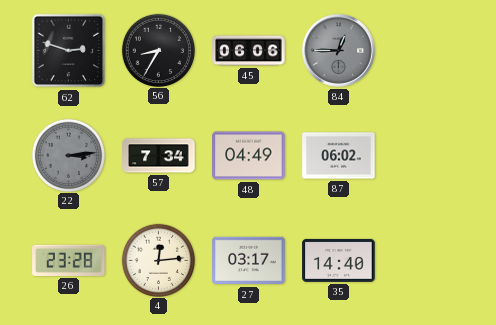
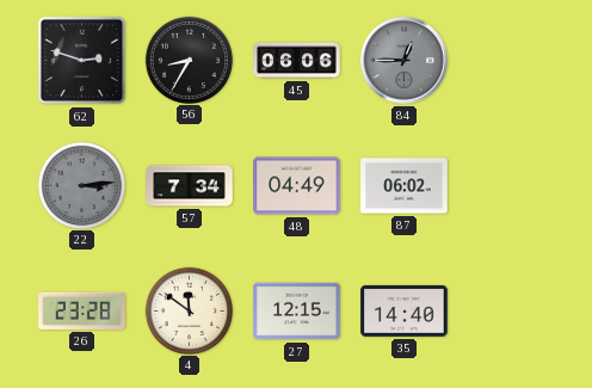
4: 12:14 -> 11:51 (189, 310)
27: 03:17 -> 12:15 (297, 312)
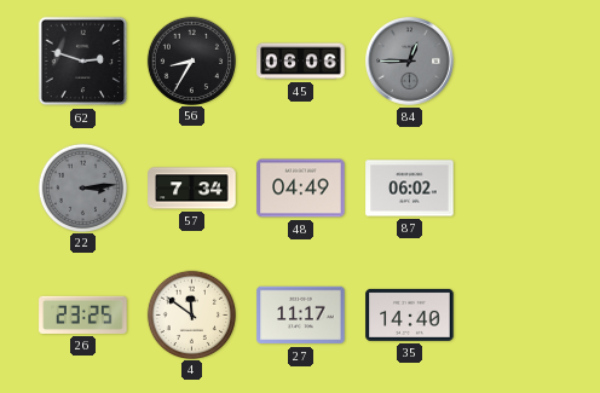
26: 23:28 -> 23:25 (83, 314)
27: 12:15 -> 11:17 (301, 316)
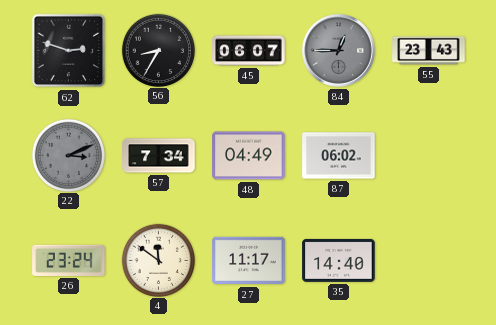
45: 06:06 -> 06:07 (249, 51)
55: none -> 23:43 (429, 51)
22: 3:14 -> 3:11 (68, 155)
26: 23:25 -> 23:24 (69, 260)
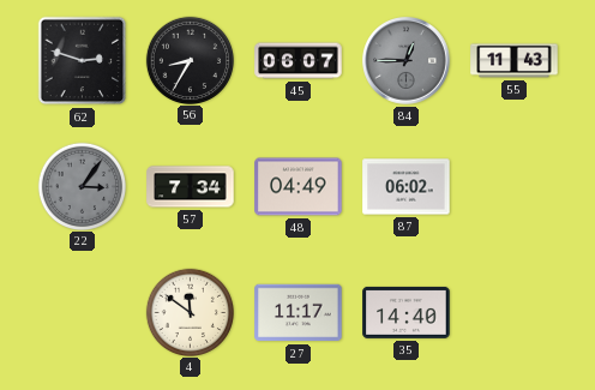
55: 23:43 -> 11:43 (515, 61)
22: 3:11 -> 3:06 (82, 186)
26: 23:24 -> none (69, 260)
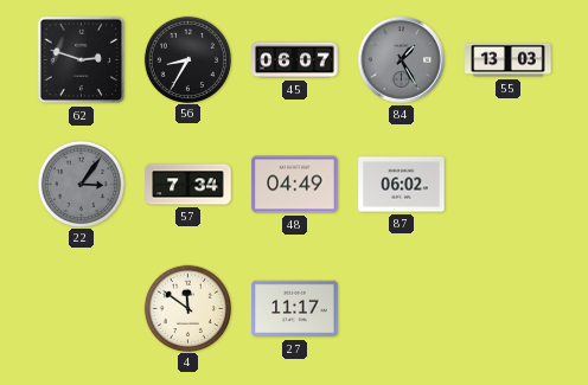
84: 12:45 -> 1:25 (402, 60)
55: 11:43 -> 13:03 (509, 60)
35: 14:40 -> none (407, 312)
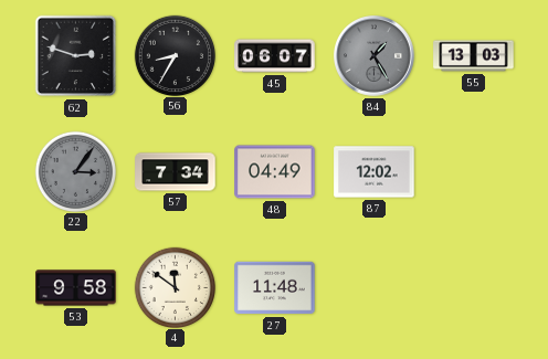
87: 06:02 -> 12:02 (375, 172)
53: none -> 9:58 (76, 288)
27: 11:17 -> 11:48 (275, 288)
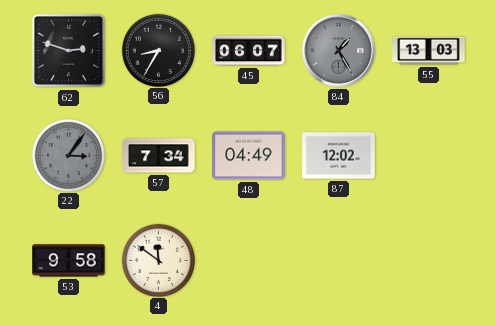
27: 11:48 -> none (275, 288)
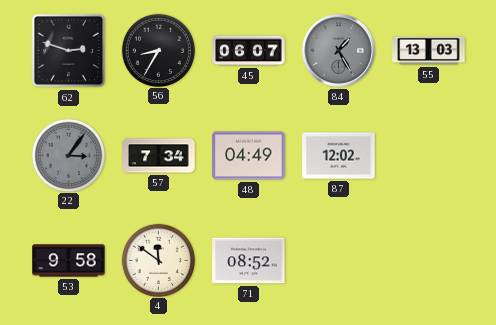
71: none -> 08:52 (249, 261)
